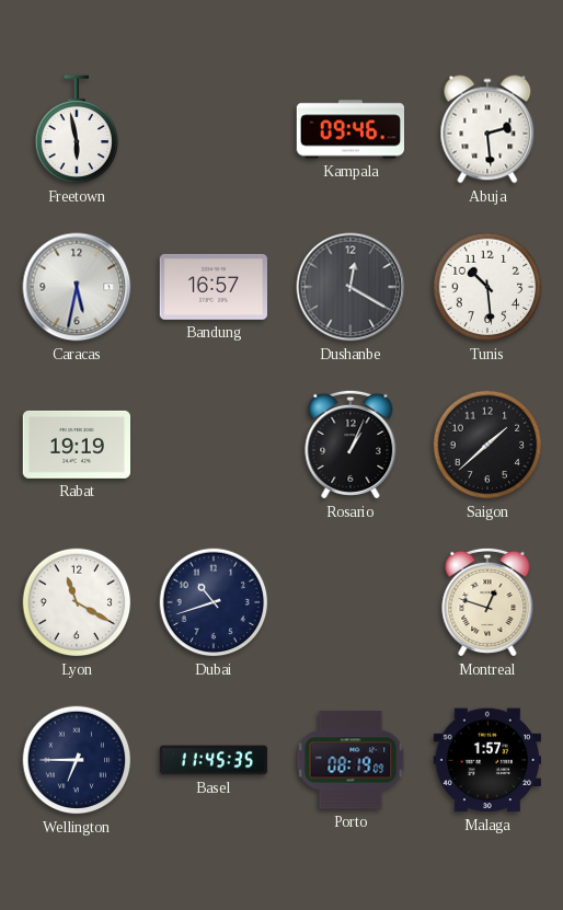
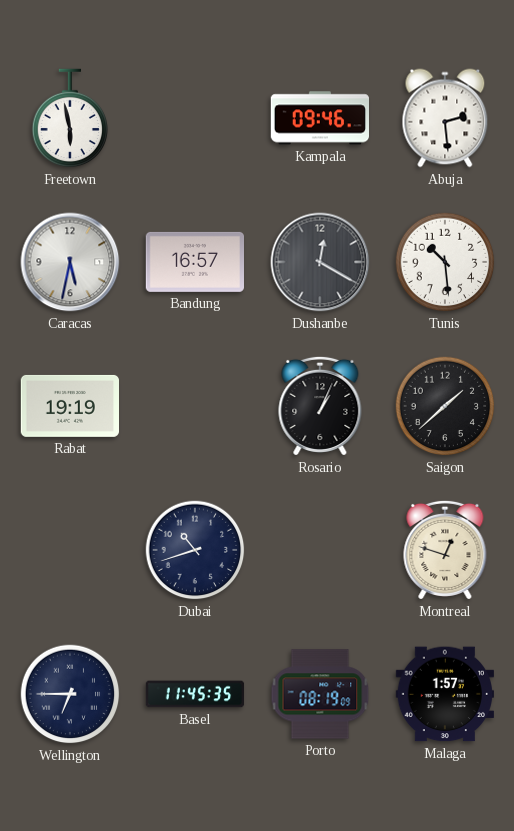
Lyon: 11:20 -> none (77, 602)
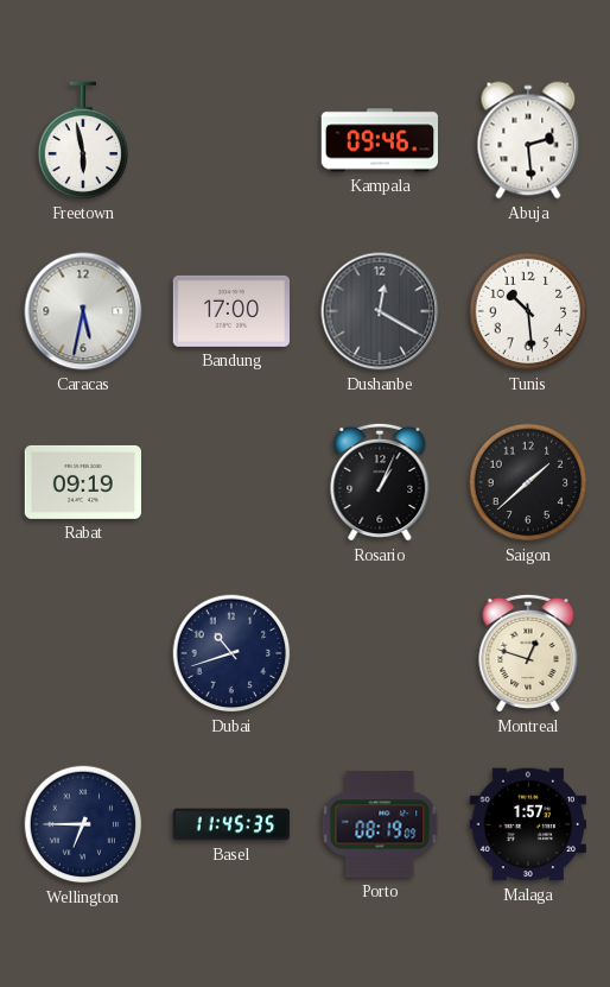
Bandung: 16:57 -> 17:00 (230, 311)
Rabat: 19:19 -> 09:19 (82, 482)
